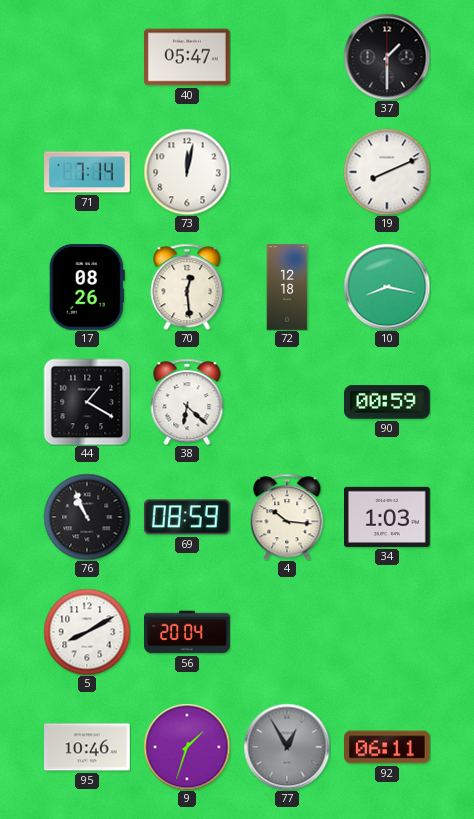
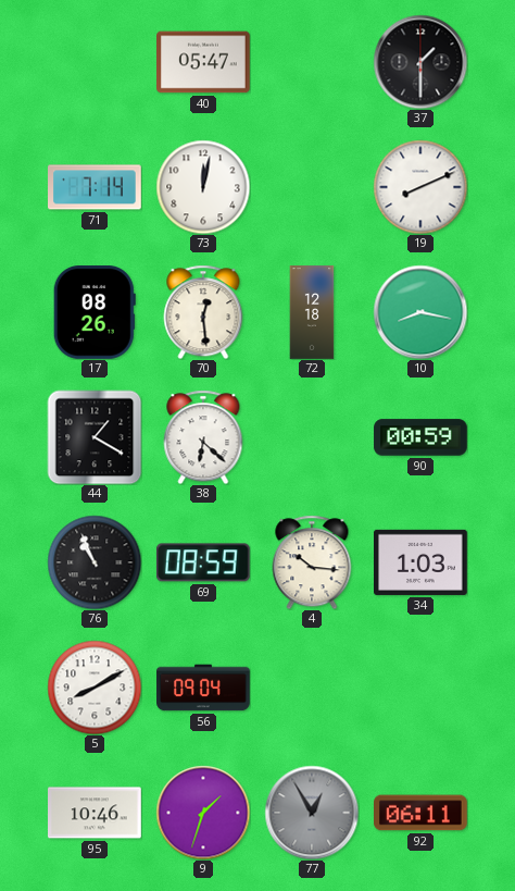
56: 20:04 -> 09:04 (203, 688)
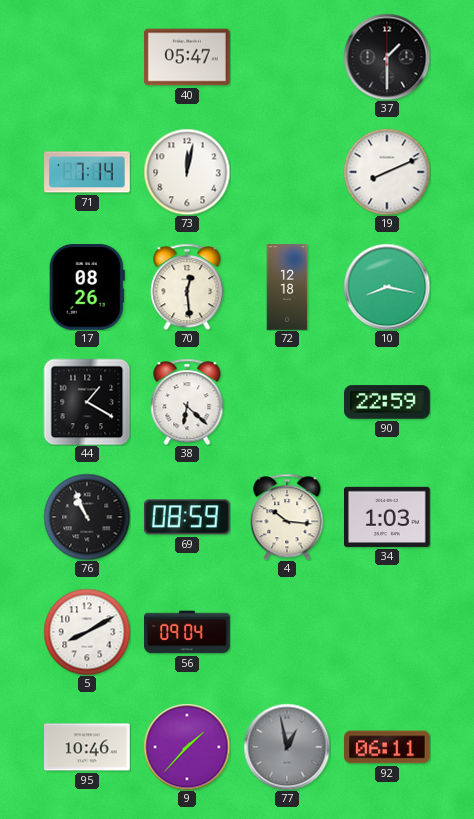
90: 00:59 -> 22:59 (387, 402)
9: 1:33 -> 1:37 (187, 747)
77: 12:55 -> 12:58 (287, 747)
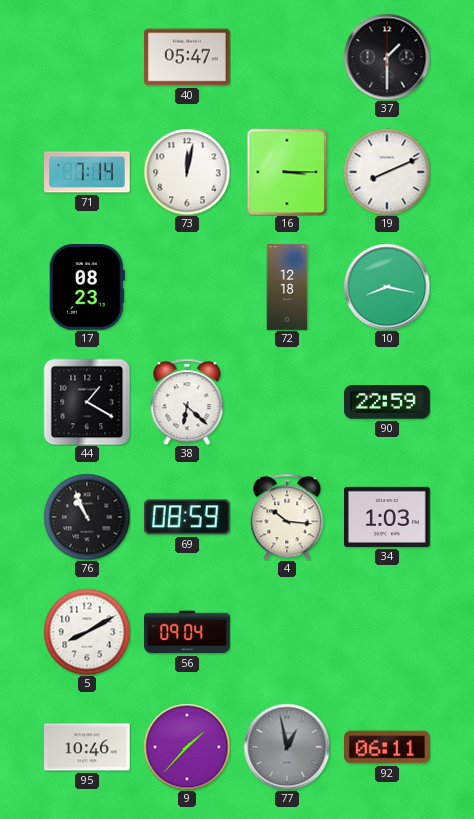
16: none -> 3:15 (287, 172)
17: 08:26 -> 08:23 (87, 288)
70: 12:29 -> none (187, 287)
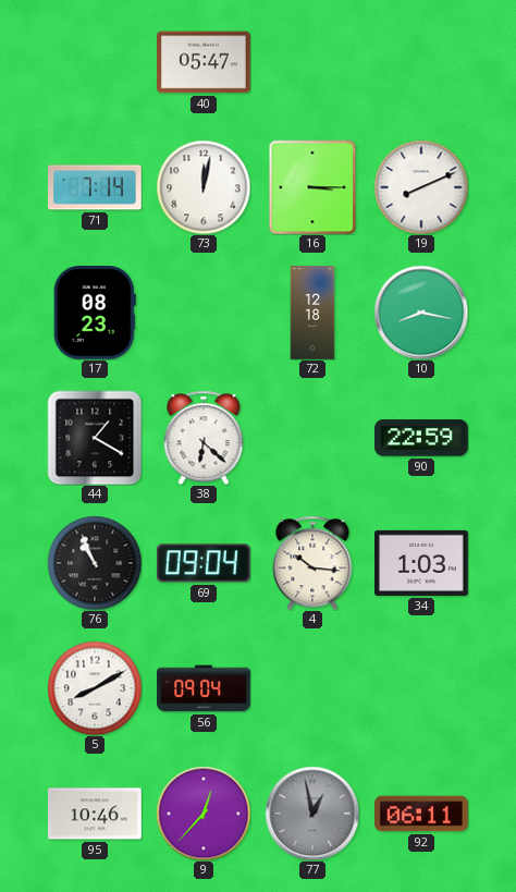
37: 1:30 -> none (387, 57)
69: 08:59 -> 09:04 (204, 563)
9: 1:37 -> 12:37 (204, 814)
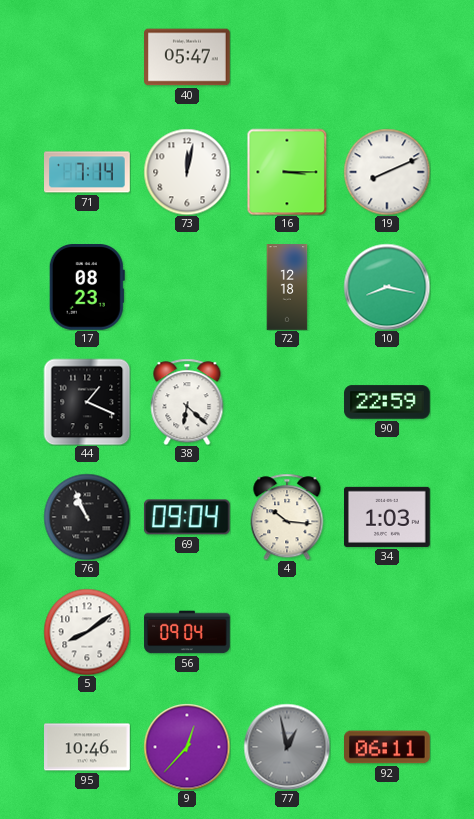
44: 1:20 -> 1:19 (87, 402)
5: 8:10 -> 8:09 (87, 632)
